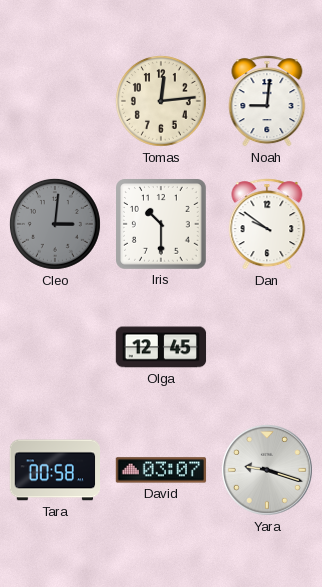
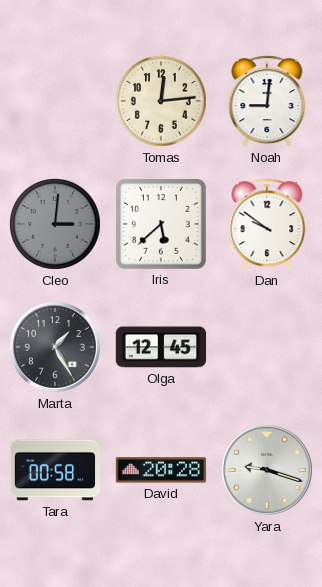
Iris: 10:30 -> 5:38 (162, 225)
Marta: none -> 1:25 (55, 347)
David: 03:07 -> 20:28 (161, 470)
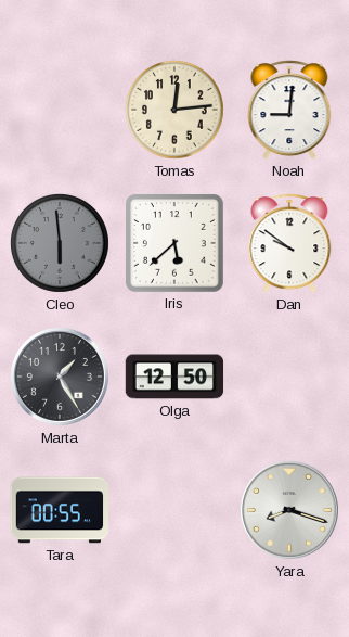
Cleo: 3:01 -> 5:59 (60, 243)
Olga: 12:45 -> 12:50 (174, 377)
Tara: 00:58 -> 00:55 (60, 510)
David: 20:28 -> none (161, 470)
Yara: 9:18 -> 8:18 (289, 510)
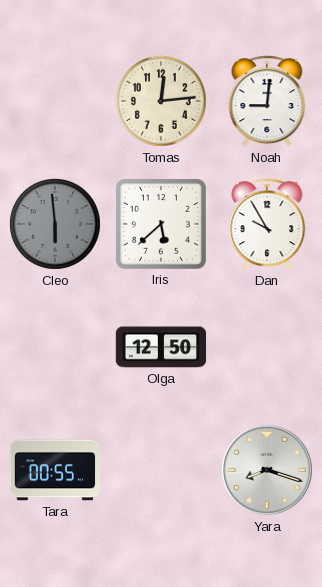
Dan: 9:51 -> 9:55 (267, 224)
Marta: 1:25 -> none (60, 377)
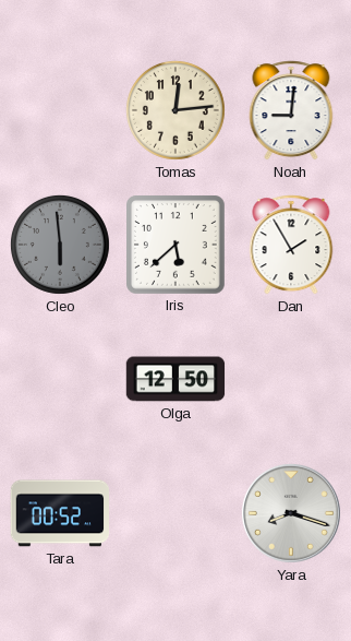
Dan: 9:55 -> 1:55 (291, 245)
Tara: 00:55 -> 00:52 (60, 513)
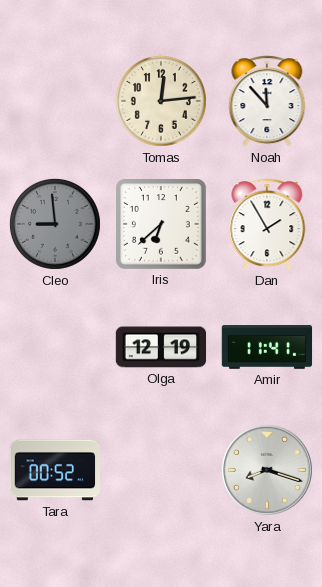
Noah: 9:01 -> 11:53 (267, 101)
Cleo: 5:59 -> 8:59 (55, 224)
Iris: 5:38 -> 6:38 (162, 225)
Olga: 12:50 -> 12:19 (161, 347)
Amir: none -> 11:41 (267, 348)
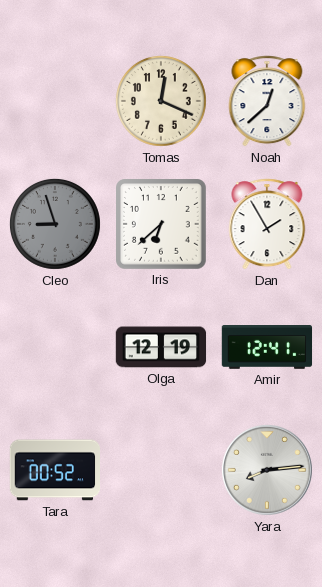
Tomas: 12:14 -> 12:19 (161, 101)
Noah: 11:53 -> 12:38 (267, 101)
Cleo: 8:59 -> 8:57 (55, 224)
Amir: 11:41 -> 12:41 (267, 348)
Yara: 8:18 -> 8:14 (267, 470)
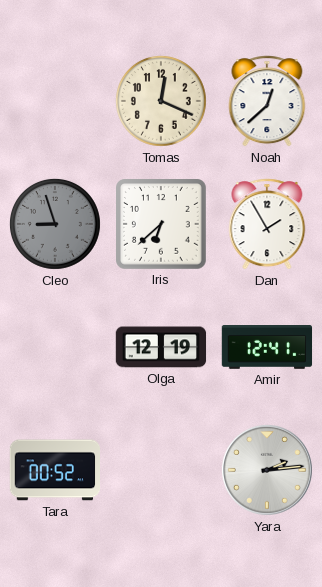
Yara: 8:14 -> 2:14 (267, 470)
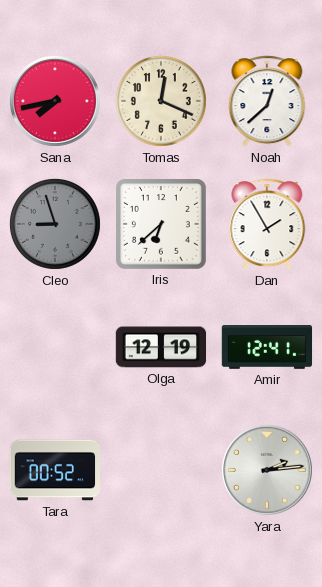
Sana: none -> 7:43 (55, 101)
